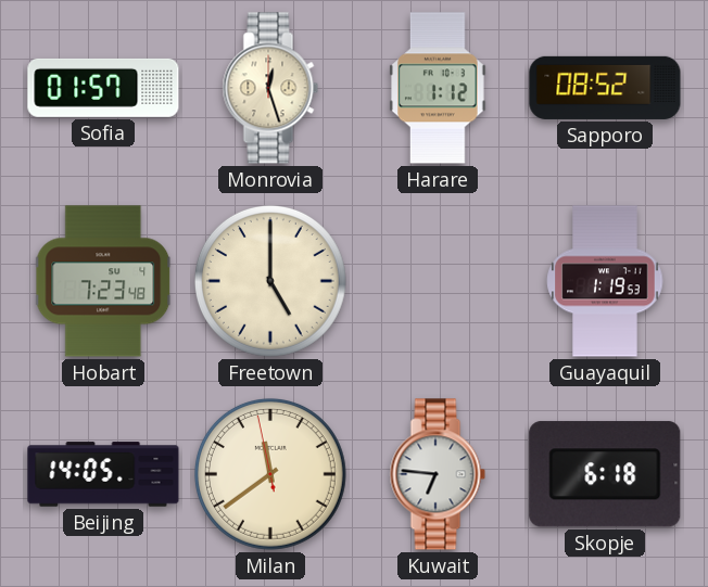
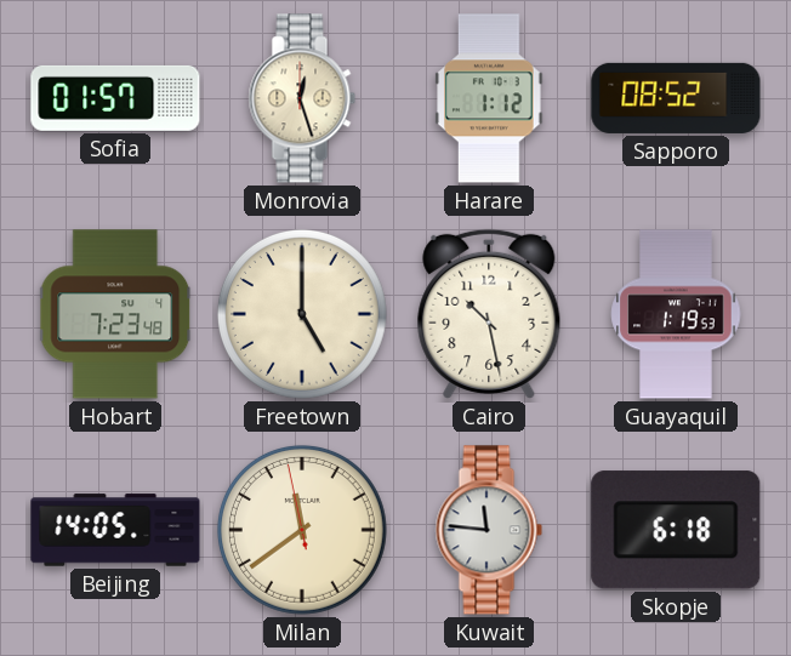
Cairo: none -> 10:28 (489, 314)
Kuwait: 6:46 -> 11:46 (489, 530)
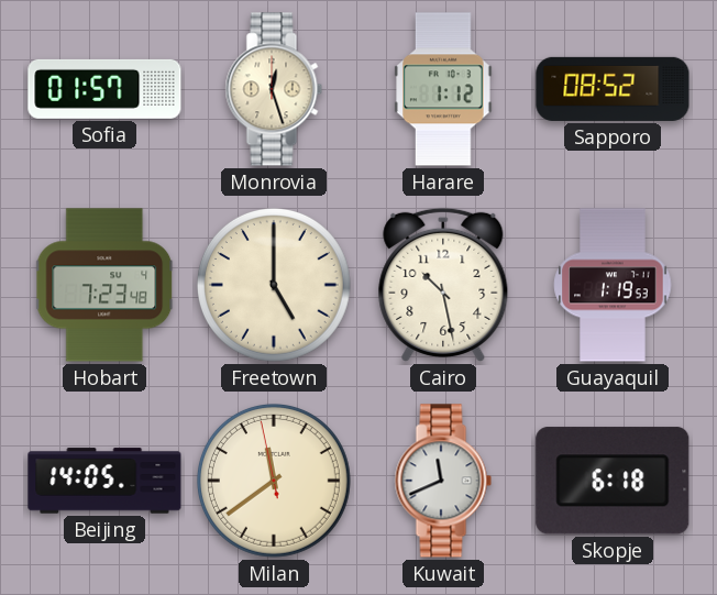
Kuwait: 11:46 -> 11:41 (443, 481)
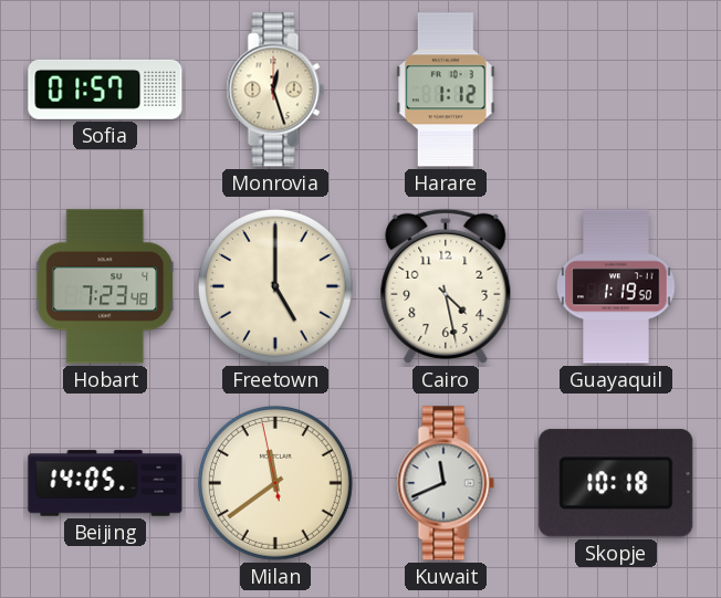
Sapporo: 08:52 -> none (613, 89)
Cairo: 10:28 -> 4:28 (446, 286)
Guayaquil: 1:19:53 -> 1:19:50 (616, 286)
Skopje: 6:18 -> 10:18 (616, 483)
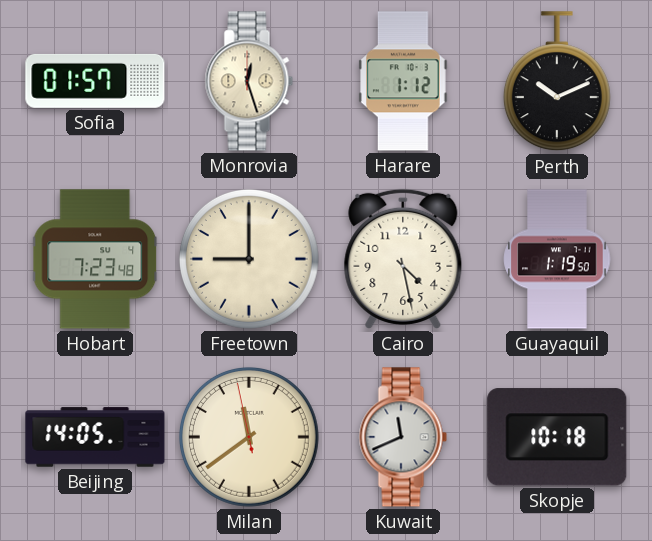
Perth: none -> 10:11 (557, 82)
Freetown: 5:00 -> 9:00 (249, 259)
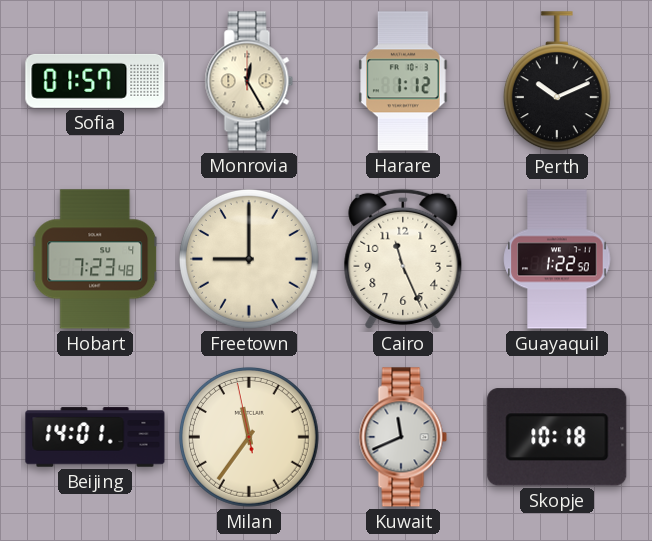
Monrovia: 12:27 -> 12:25 (249, 81)
Cairo: 4:28 -> 11:26 (403, 259)
Guayaquil: 1:19 -> 1:22 (557, 259)
Beijing: 14:05 -> 14:01 (95, 437)
Milan: 11:38 -> 11:35 (249, 437)
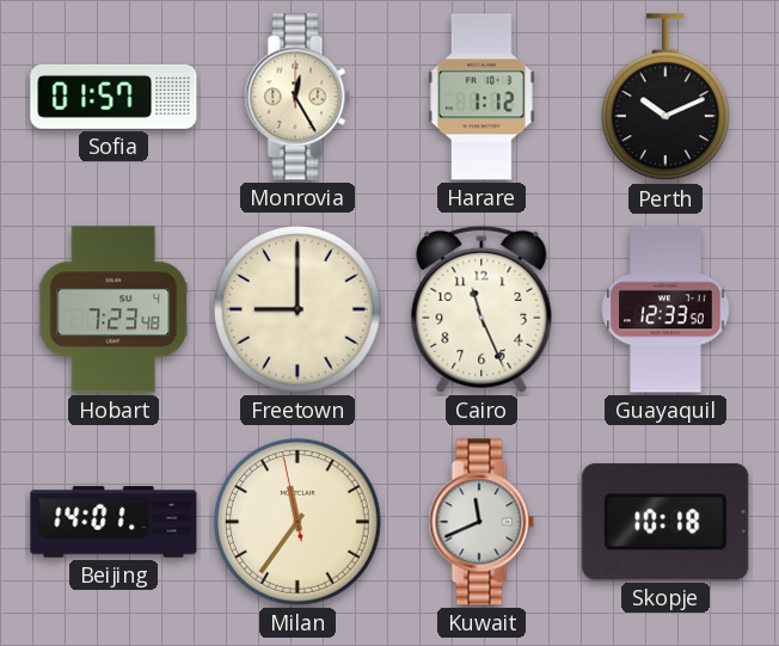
Guayaquil: 1:22 -> 12:33 (665, 309)
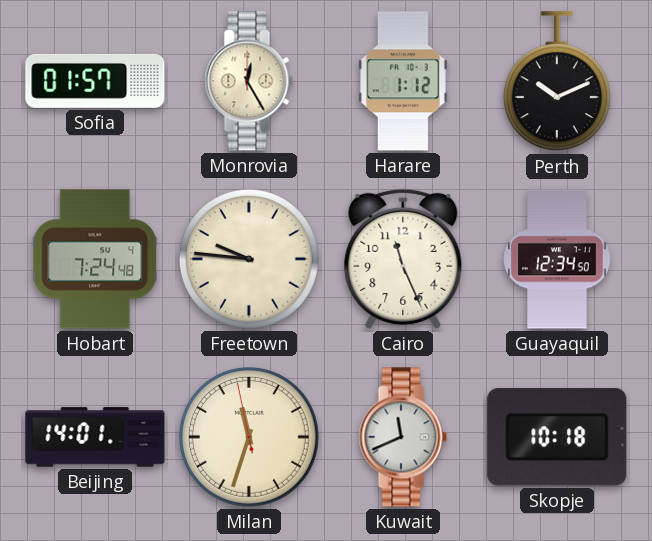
Hobart: 7:23 -> 7:24 (96, 259)
Freetown: 9:00 -> 9:46 (249, 259)
Guayaquil: 12:33 -> 12:34 (557, 259)
Milan: 11:35 -> 11:32 (249, 437)
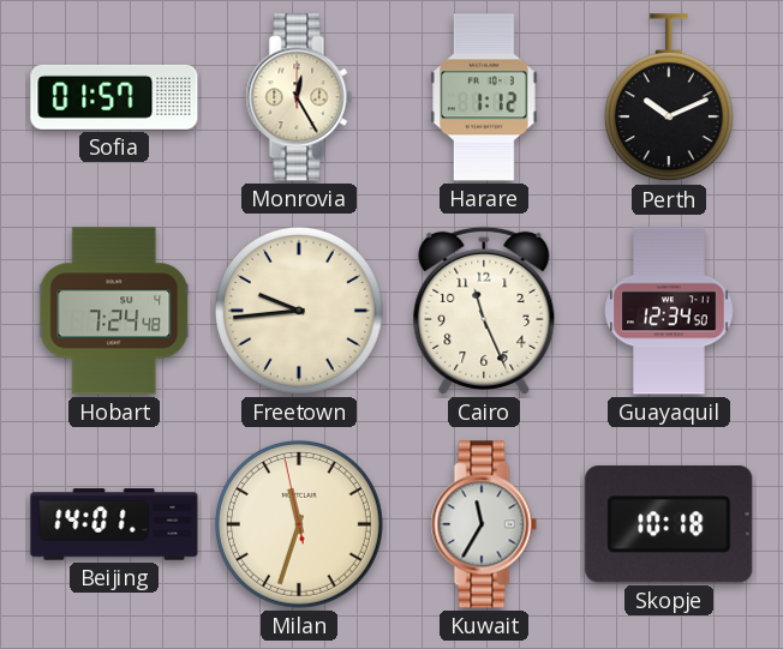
Freetown: 9:46 -> 9:44 (299, 311)
Kuwait: 11:41 -> 11:35 (484, 524)
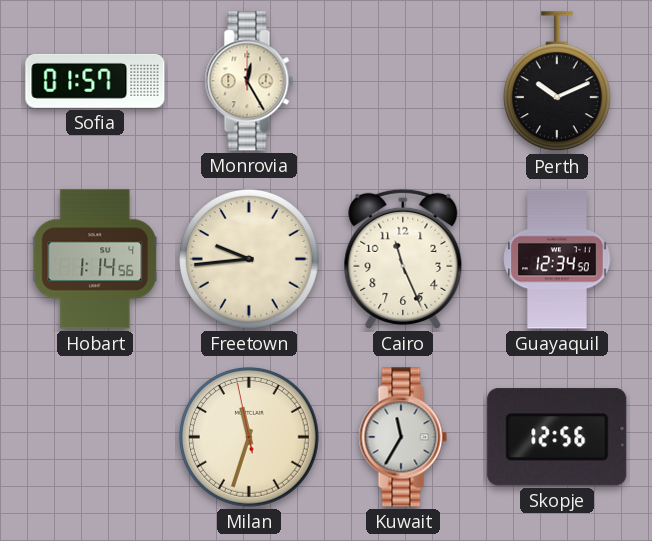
Harare: 1:12 -> none (484, 97)
Hobart: 7:24 -> 1:14 (96, 259)
Beijing: 14:01 -> none (114, 524)
Skopje: 10:18 -> 12:56 (557, 437)
